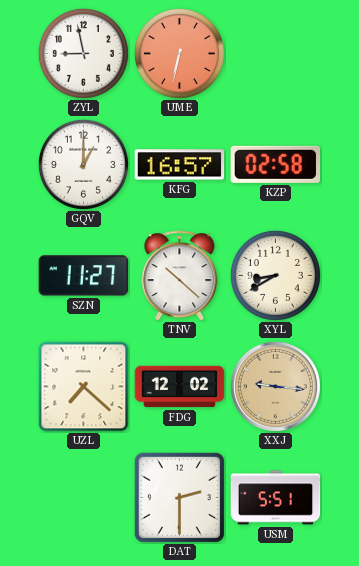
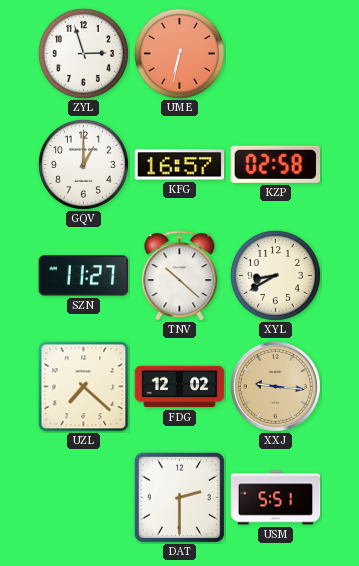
ZYL: 8:58 -> 2:57 (83, 53)
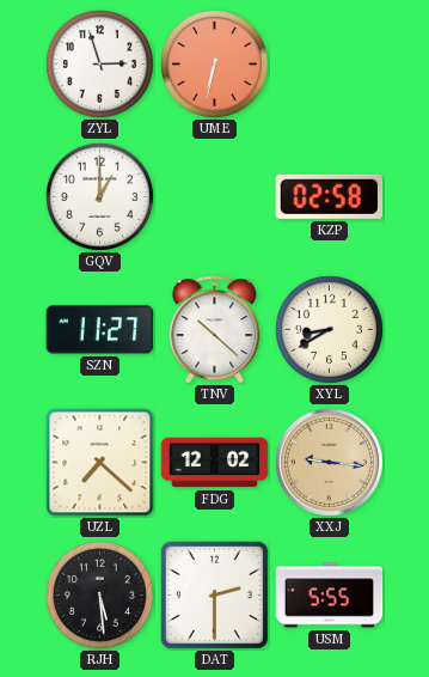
KFG: 16:57 -> none (180, 165)
RJH: none -> 5:29 (99, 594)
USM: 5:51 -> 5:55 (330, 596)
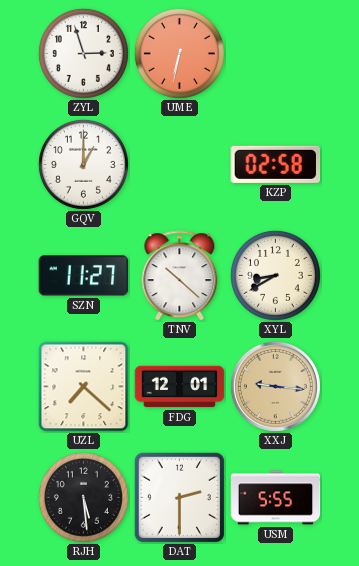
FDG: 12:02 -> 12:01 (180, 387)
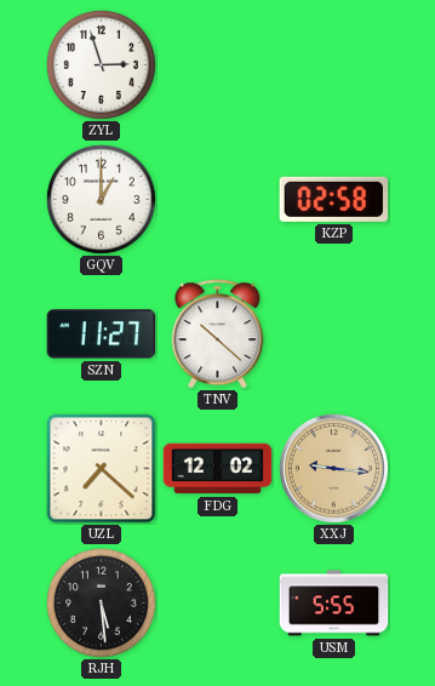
UME: 6:32 -> none (179, 53)
XYL: 8:40 -> none (275, 275)
FDG: 12:01 -> 12:02 (218, 469)
DAT: 2:30 -> none (179, 497)
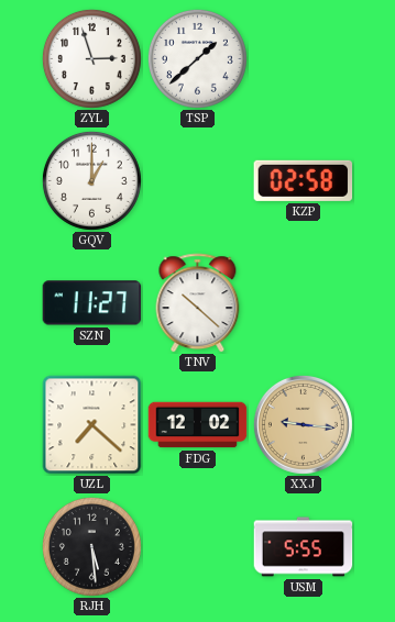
TSP: none -> 1:38 (197, 58)
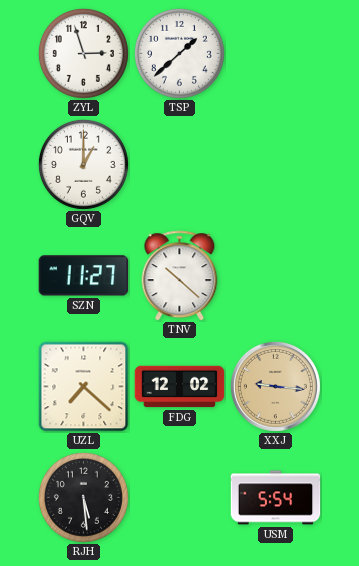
KZP: 02:58 -> none (304, 180)
USM: 5:55 -> 5:54 (276, 498)
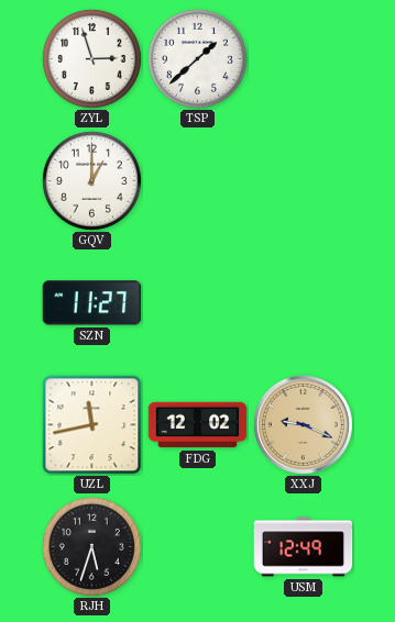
TNV: 10:22 -> none (180, 276)
UZL: 7:22 -> 11:43 (92, 425)
XXJ: 9:16 -> 9:19 (303, 424)
RJH: 5:29 -> 5:33 (91, 546)
USM: 5:54 -> 12:49 (304, 547)
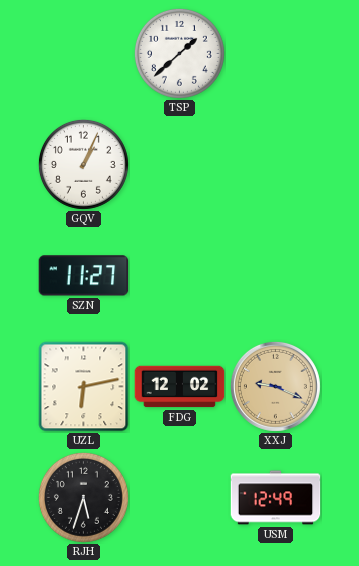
ZYL: 2:57 -> none (91, 58)
GQV: 1:00 -> 1:04 (83, 164)
UZL: 11:43 -> 6:13 (84, 387)
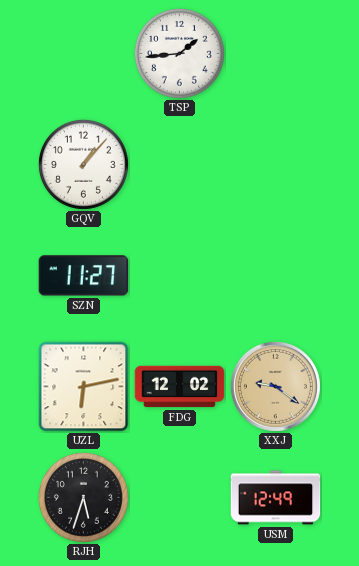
TSP: 1:38 -> 1:44 (179, 53)
GQV: 1:04 -> 1:07 (83, 164)
XXJ: 9:19 -> 9:21 (275, 386)
